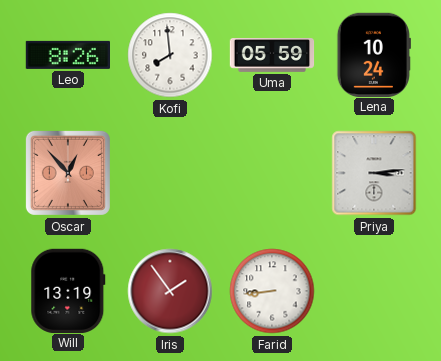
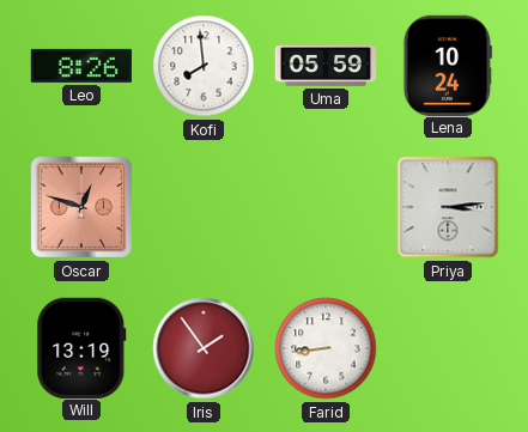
Oscar: 12:53 -> 12:48 (81, 207)
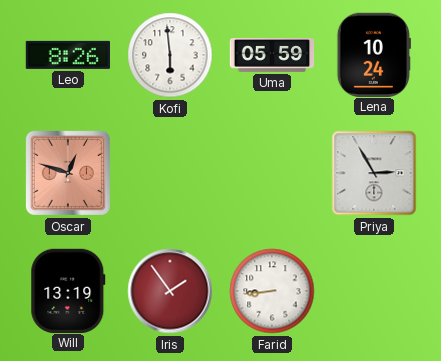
Kofi: 7:59 -> 5:59 (170, 55)
Priya: 3:14 -> 2:55 (374, 173)
